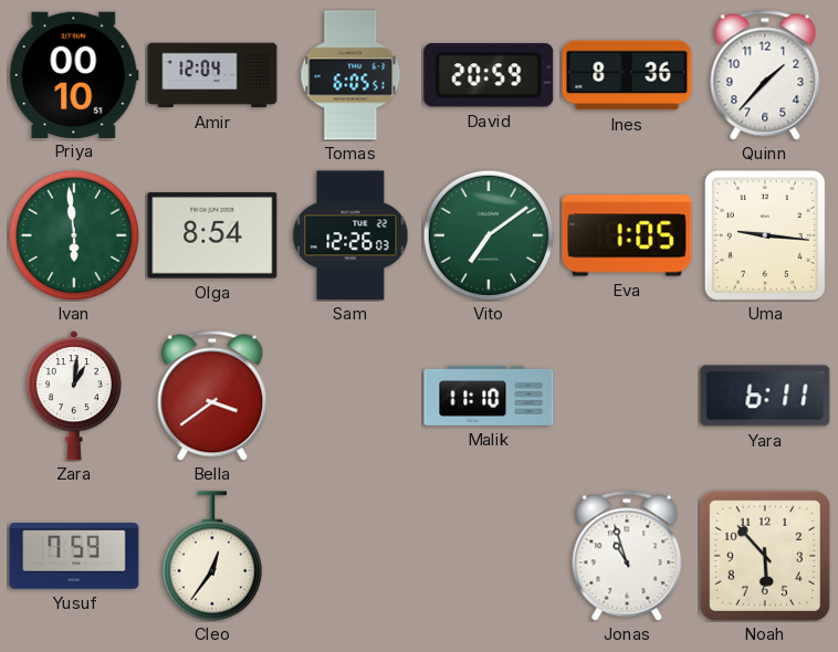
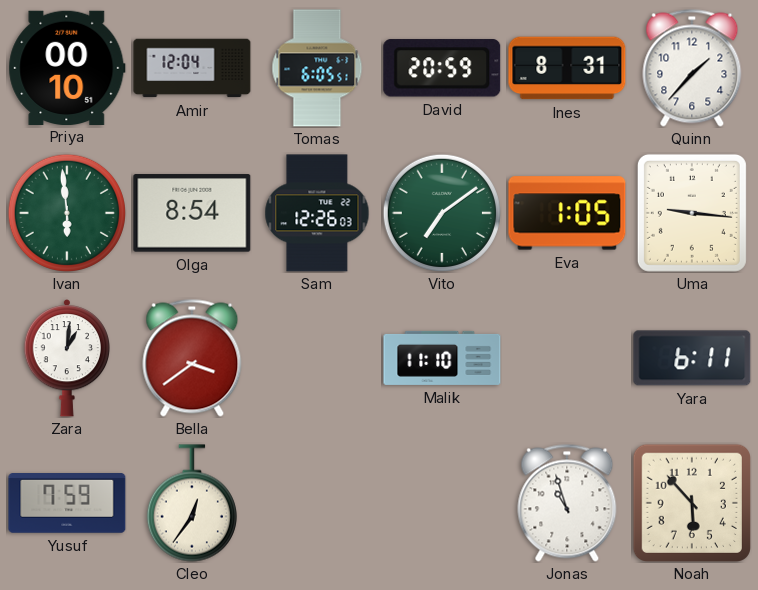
Ines: 8:36 -> 8:31 (567, 68)
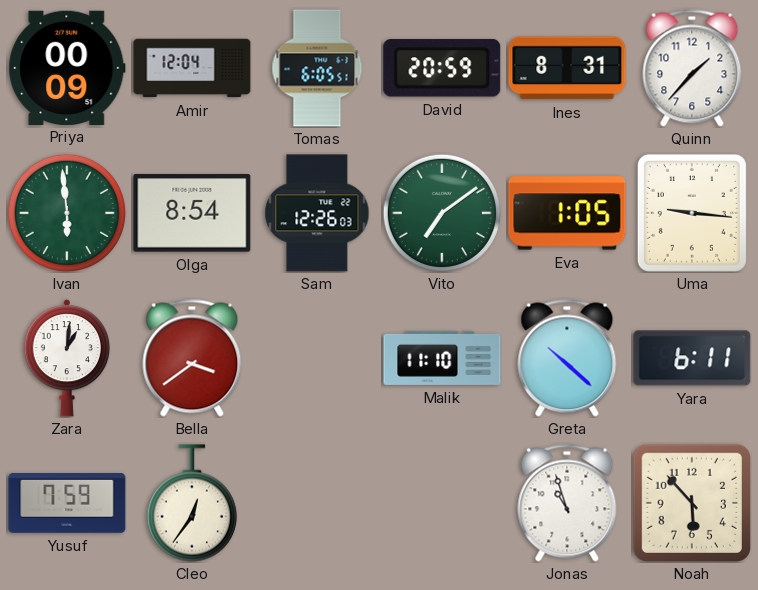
Priya: 00:10 -> 00:09 (67, 67)
Greta: none -> 10:22 (567, 358)
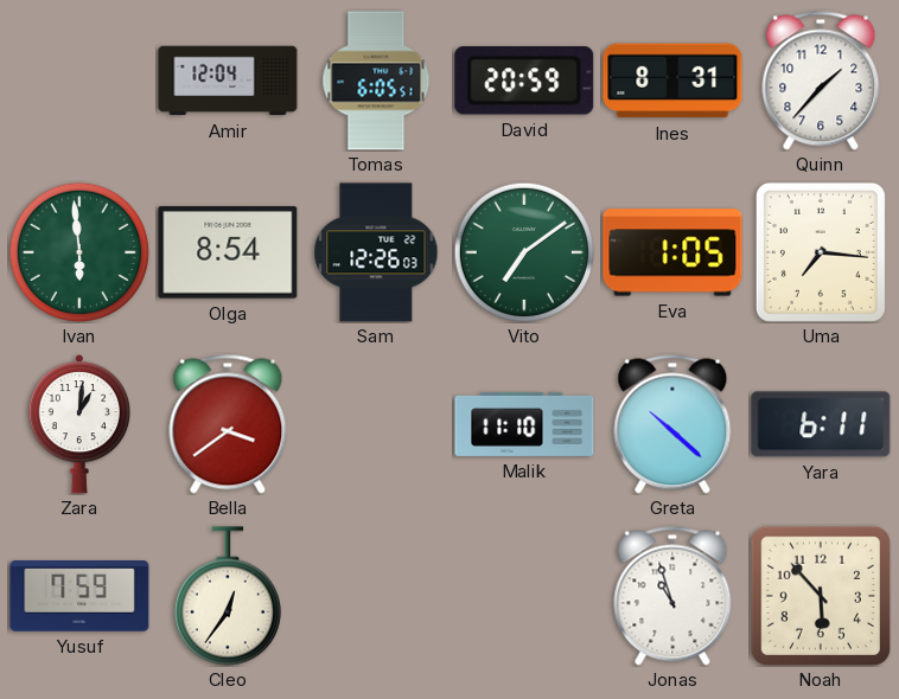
Priya: 00:09 -> none (67, 67)
Uma: 9:16 -> 7:16 (821, 252)
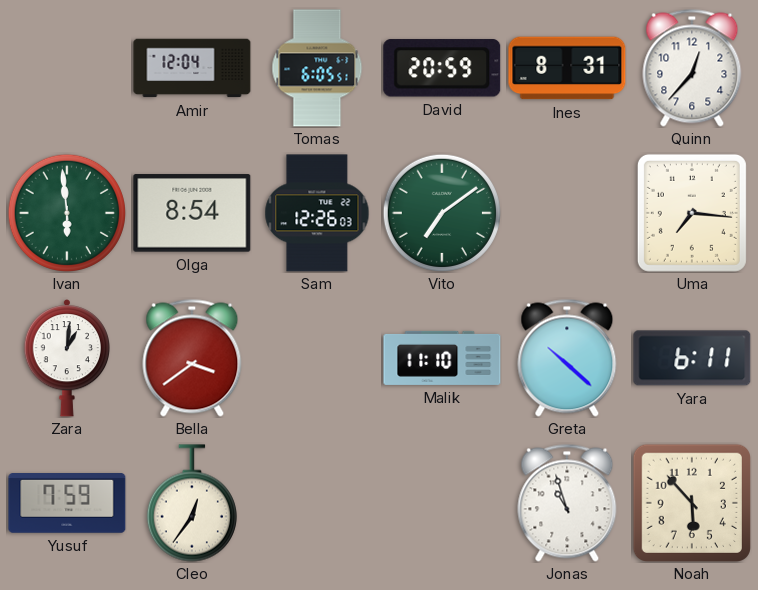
Quinn: 1:37 -> 12:37 (692, 68)
Eva: 1:05 -> none (672, 252)
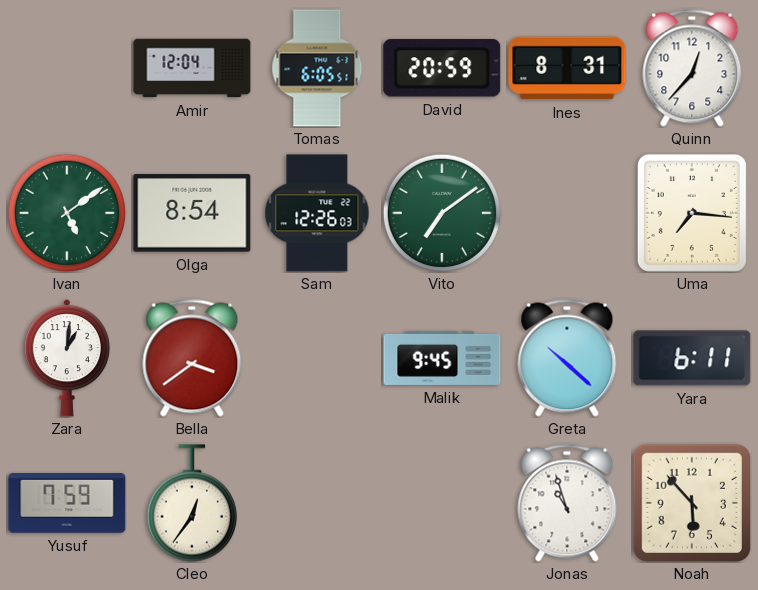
Ivan: 5:59 -> 5:09 (67, 213)
Malik: 11:10 -> 9:45 (442, 358)
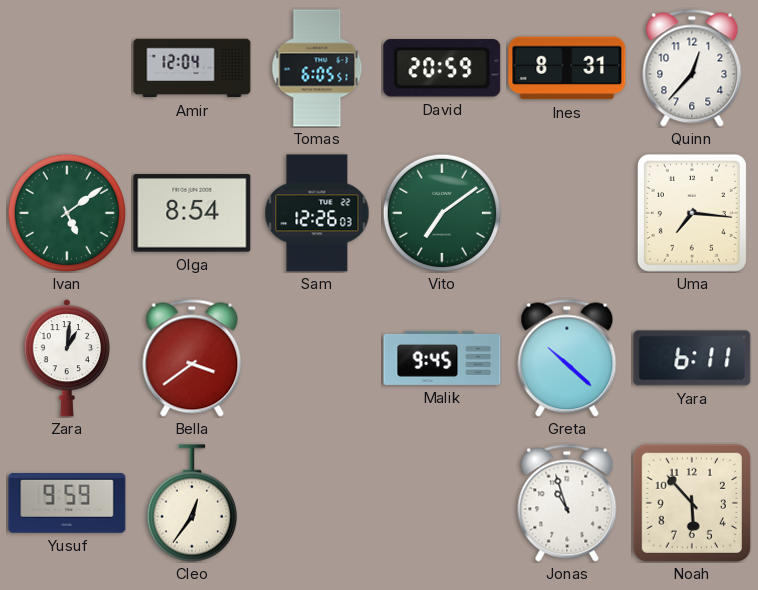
Yusuf: 7:59 -> 9:59 (67, 503)
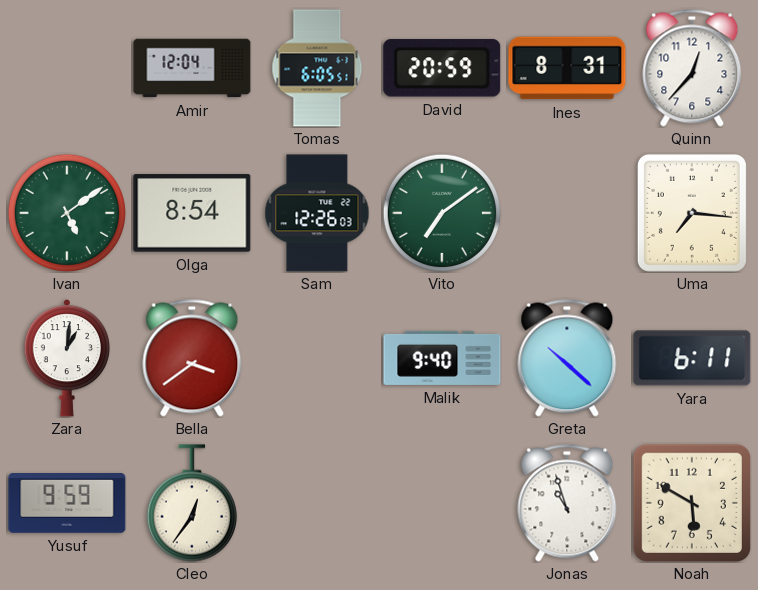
Malik: 9:45 -> 9:40 (442, 358)
Noah: 5:53 -> 5:50 (692, 503)
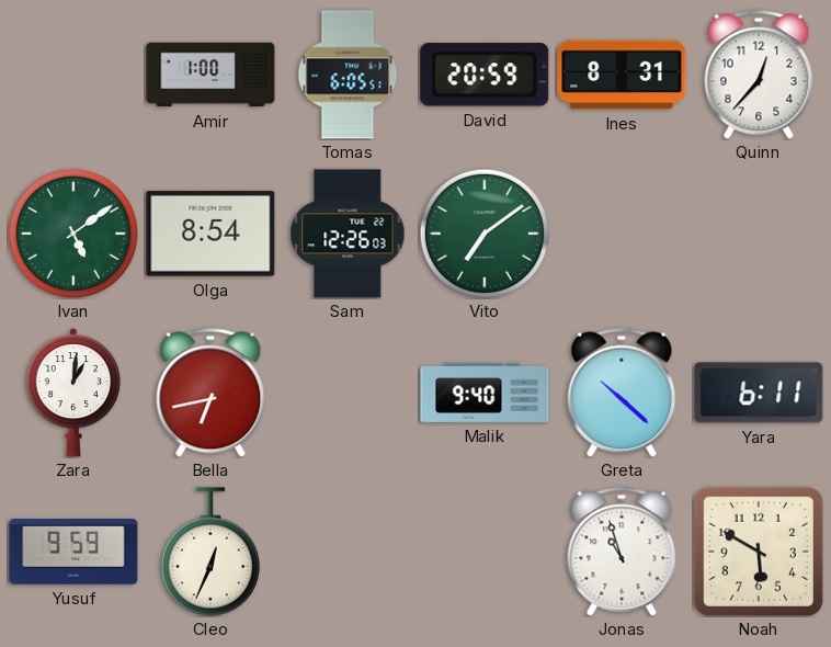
Amir: 12:04 -> 1:00 (210, 75)
Uma: 7:16 -> none (692, 213)
Bella: 3:39 -> 6:43 (210, 393)
Cleo: 12:36 -> 12:34 (210, 552)
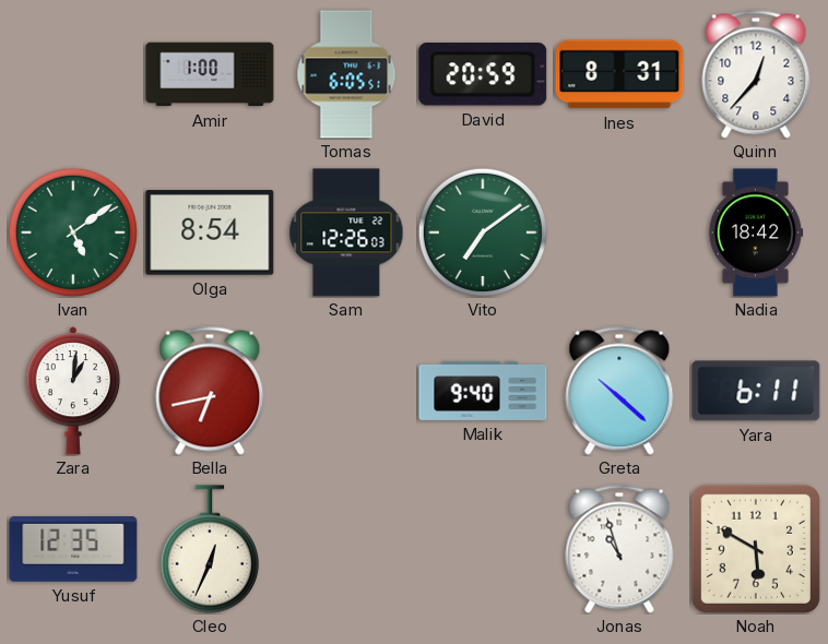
Nadia: none -> 18:42 (756, 232)
Yusuf: 9:59 -> 12:35 (73, 549)
